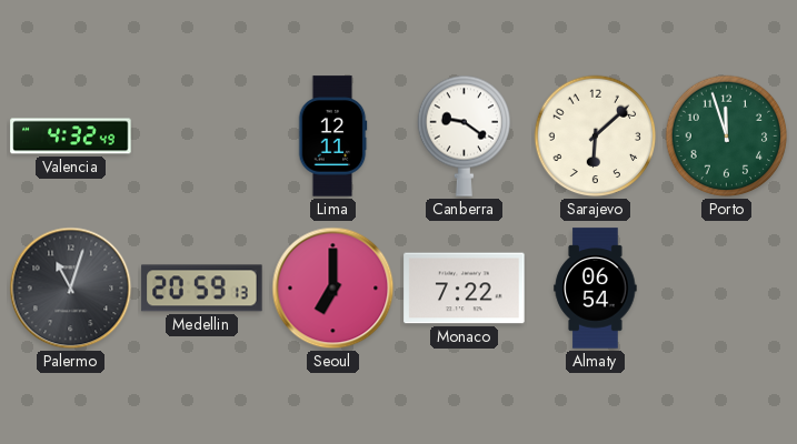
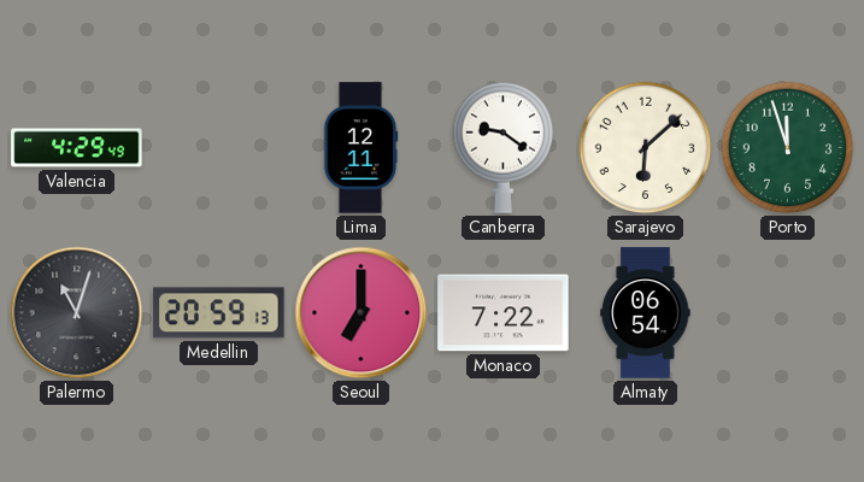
Valencia: 4:32 -> 4:29 (77, 148)
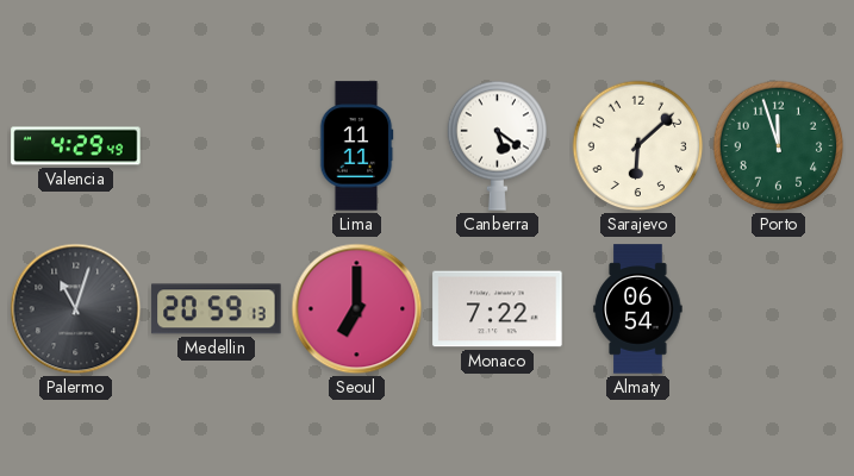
Lima: 12:11 -> 11:11 (356, 146)
Canberra: 9:21 -> 5:21 (498, 145)
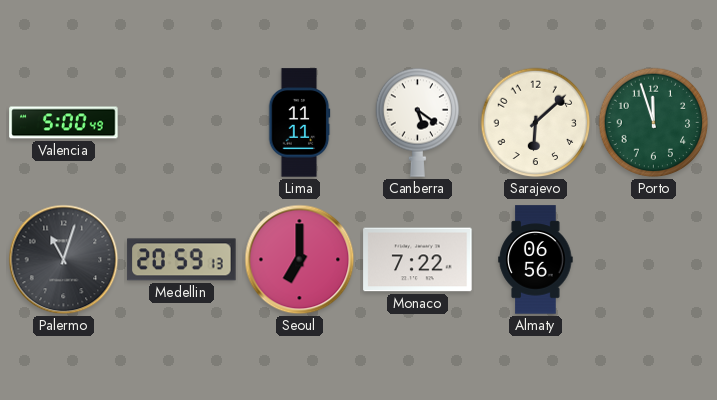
Valencia: 4:29 -> 5:00 (64, 123)
Almaty: 06:54 -> 06:56 (536, 260)
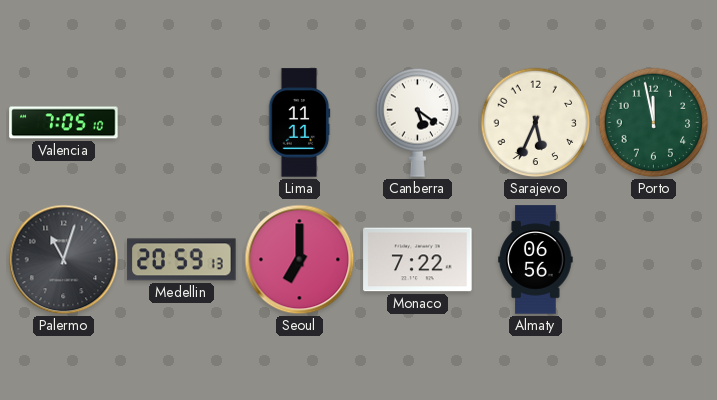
Valencia: 5:00 -> 7:05 (64, 123)
Sarajevo: 6:08 -> 5:34 (536, 123)
Porto: 11:57 -> 11:58 (654, 123)
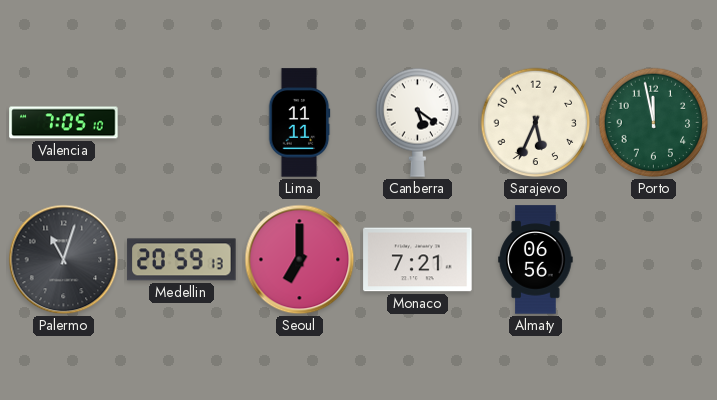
Monaco: 7:22 -> 7:21 (418, 260)
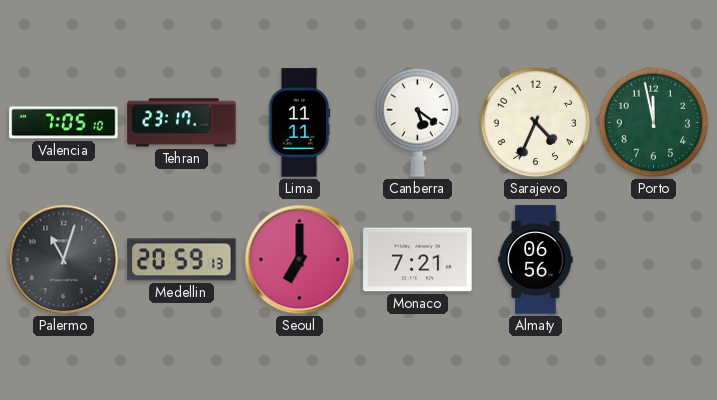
Tehran: none -> 23:17 (182, 123)
Sarajevo: 5:34 -> 4:34 (536, 123)
